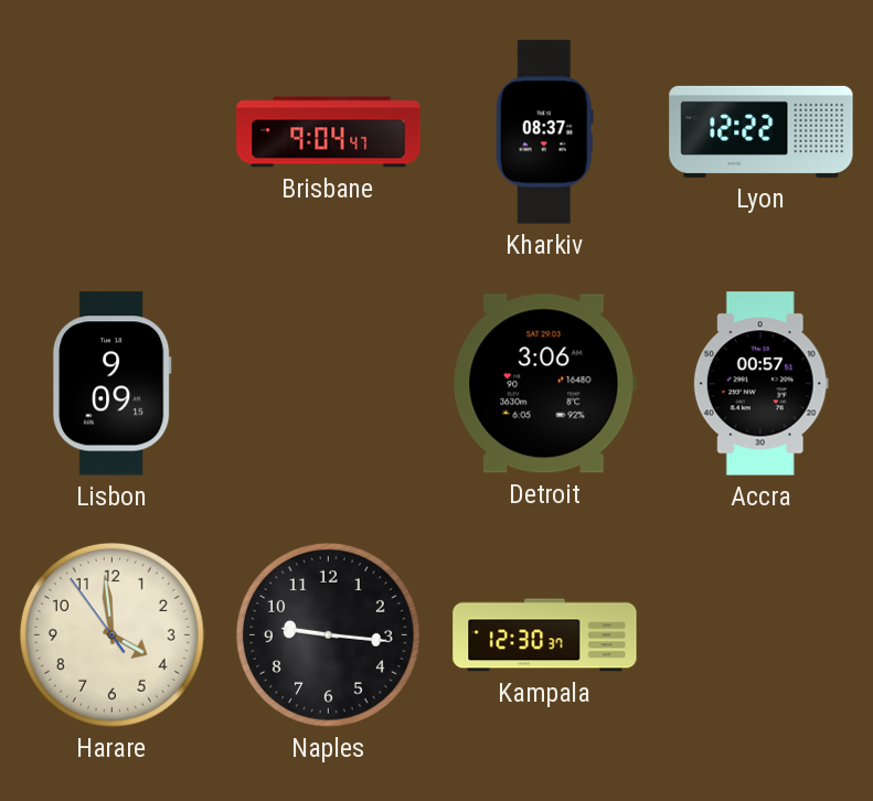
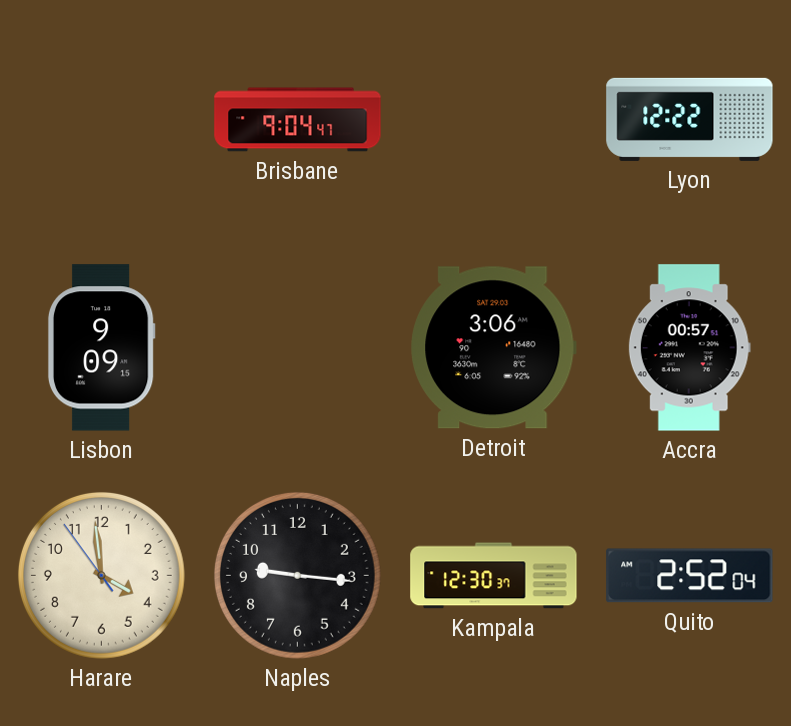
Kharkiv: 08:37 -> none (544, 132)
Quito: none -> 2:52 (690, 576)
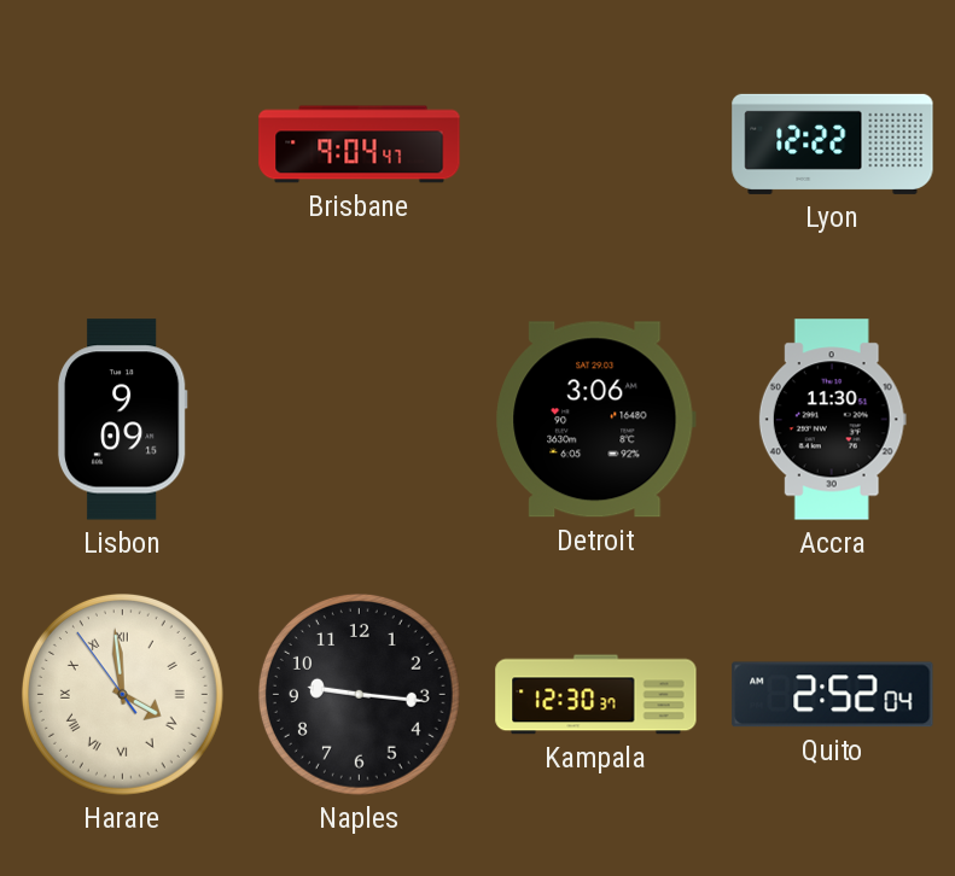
Accra: 00:57 -> 11:30 (832, 420)
Harare numerals: Arabic -> Roman (122, 694)
